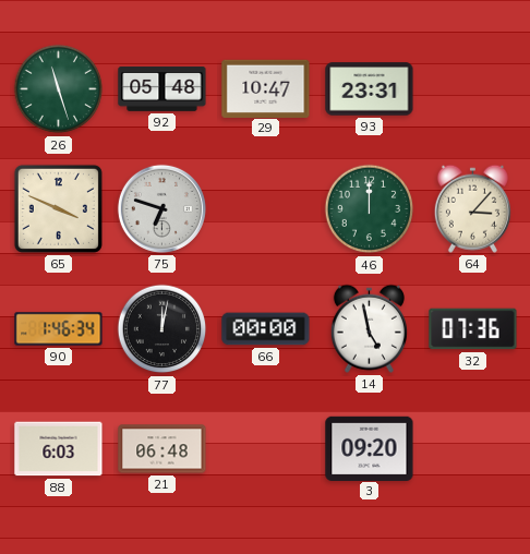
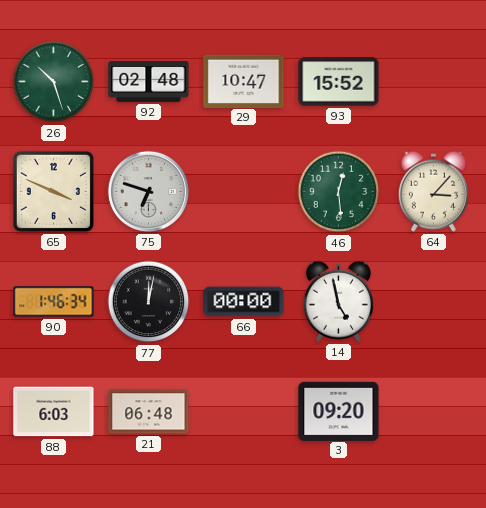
26: 11:27 -> 10:27 (54, 82)
92: 05:48 -> 02:48 (149, 82)
93: 23:31 -> 15:52 (339, 82)
46: 12:00 -> 12:29 (339, 192)
32: 07:36 -> none (473, 329)
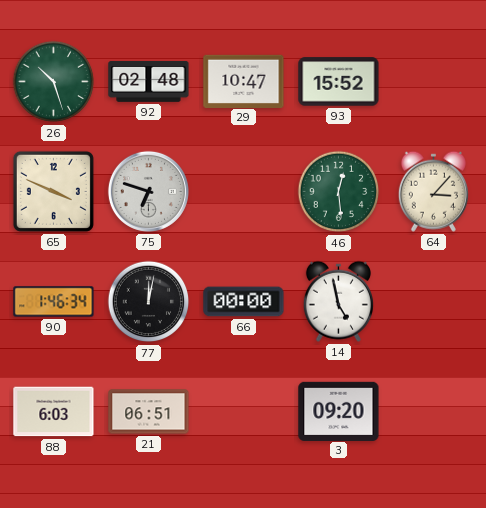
21: 06:48 -> 06:51 (149, 412)
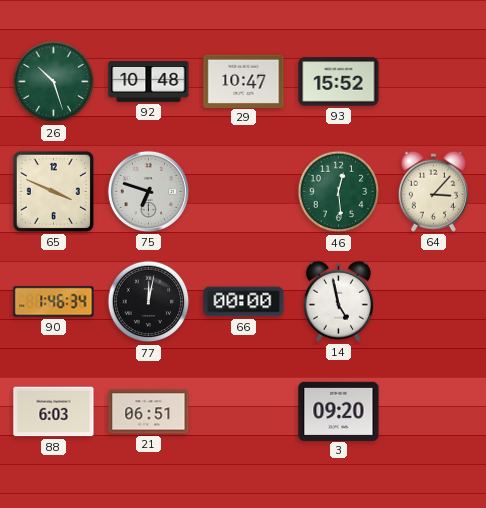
92: 02:48 -> 10:48 (149, 82)
